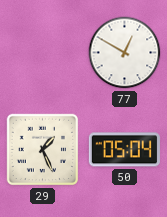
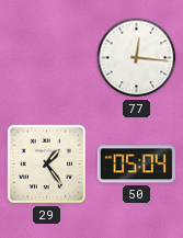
77: 12:50 -> 12:16 (137, 58)
29: 1:26 -> 1:24 (47, 165)
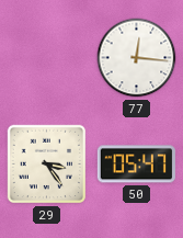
29: 1:24 -> 3:24 (47, 165)
50: 05:04 -> 05:47 (136, 165)
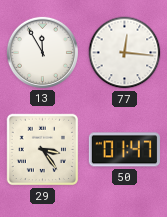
13: none -> 11:55 (42, 52)
50: 05:47 -> 01:47 (124, 150)
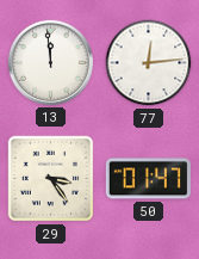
13: 11:55 -> 11:59 (50, 62)
77: 12:16 -> 12:14 (149, 63)
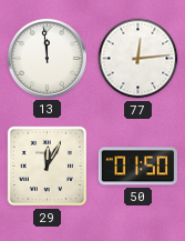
29: 3:24 -> 12:05 (48, 167)
50: 01:47 -> 01:50 (137, 167)
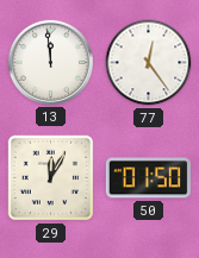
77: 12:14 -> 12:24 (149, 63)
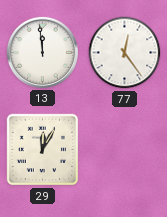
50: 01:50 -> none (148, 178)
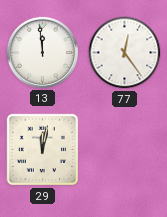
29: 12:05 -> 12:02 (43, 150)
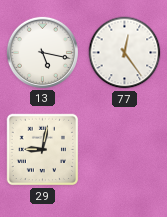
13: 11:59 -> 5:17 (42, 52)
29: 12:02 -> 9:02 (43, 150)
